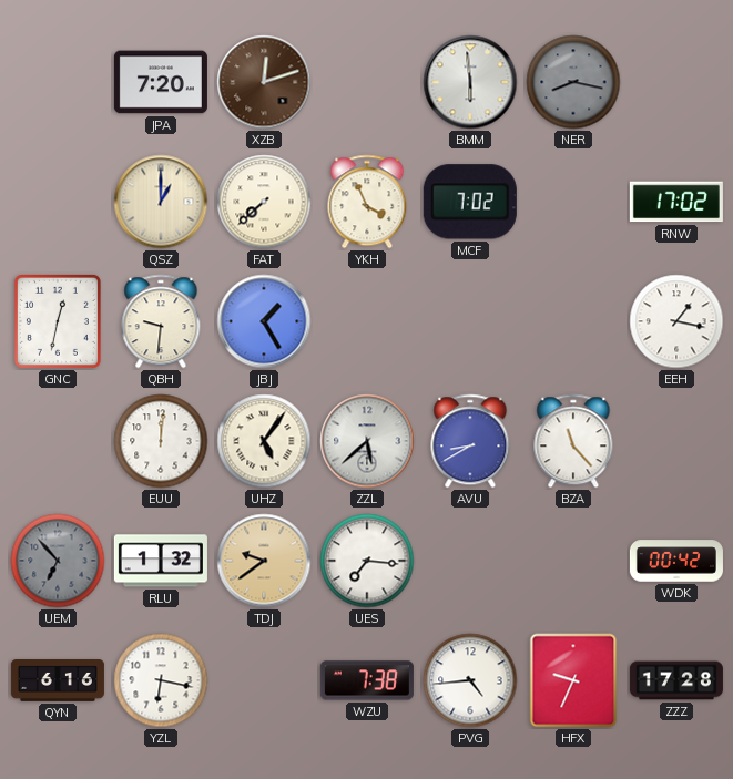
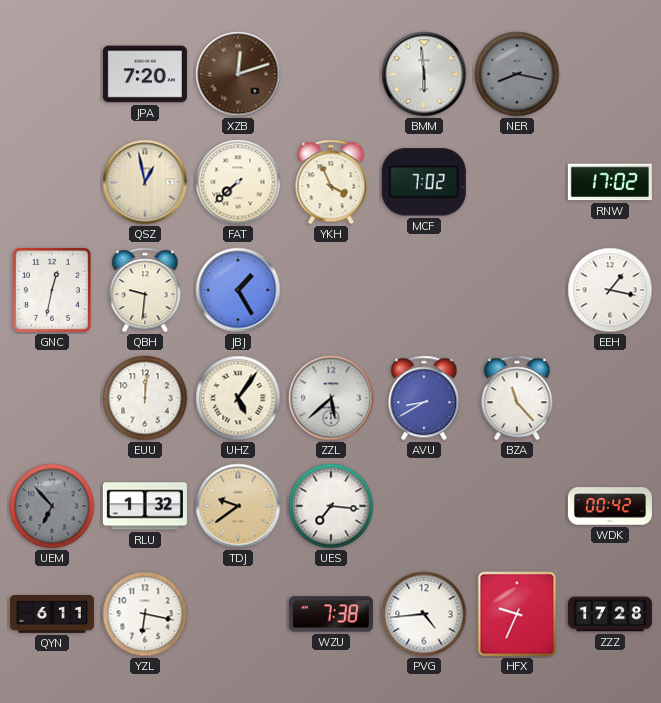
QSZ: 1:00 -> 12:58 (145, 182)
QYN: 6:16 -> 6:11 (52, 615)
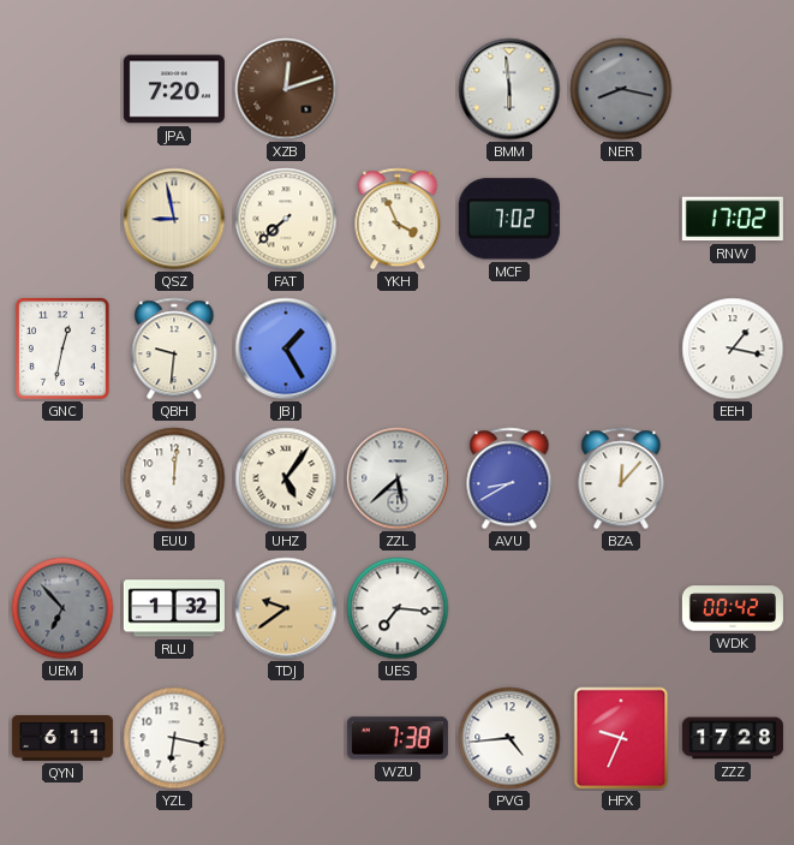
QSZ: 12:58 -> 8:58 (174, 219)
BZA: 11:23 -> 12:07 (621, 478)
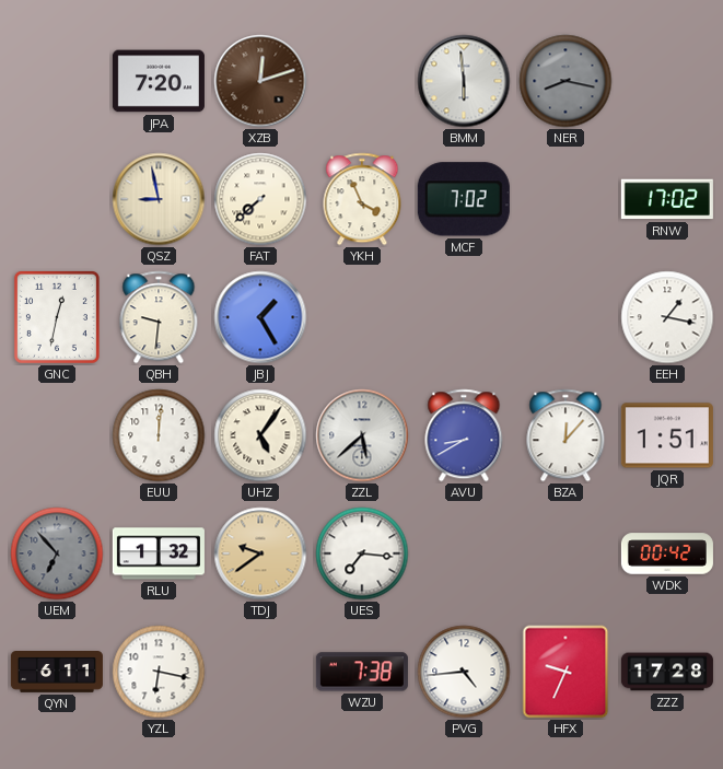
JQR: none -> 1:51 (667, 435)
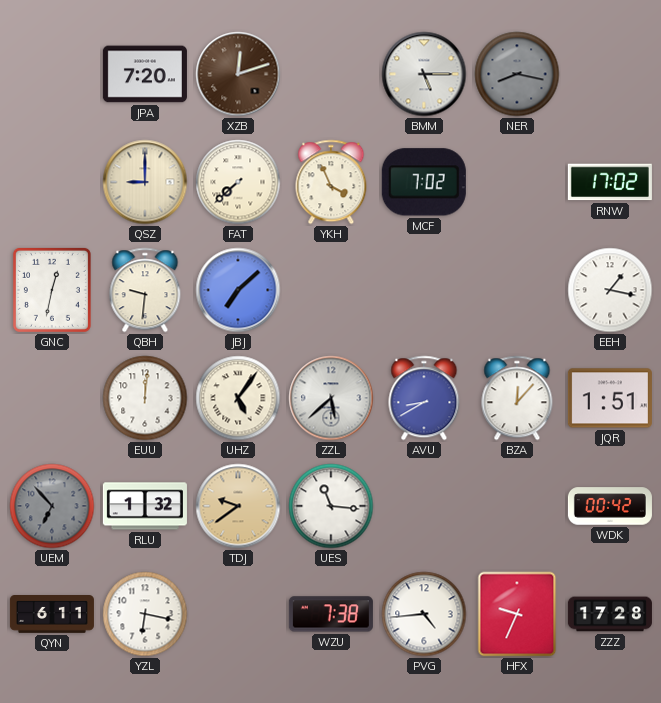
BMM: 5:59 -> 5:15 (424, 74)
QSZ: 8:58 -> 9:00 (145, 182)
JBJ: 1:25 -> 7:08 (238, 290)
UES: 7:16 -> 11:16 (331, 506)
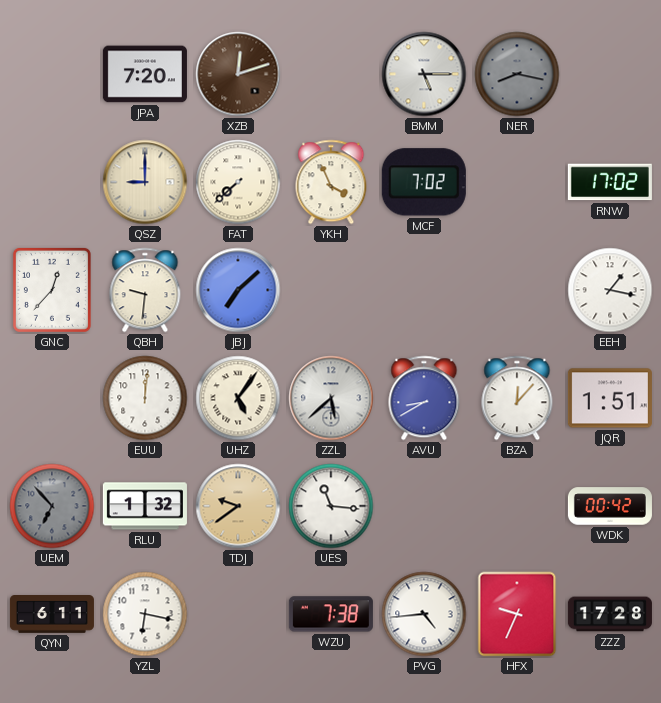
GNC: 12:32 -> 12:37 (52, 290)
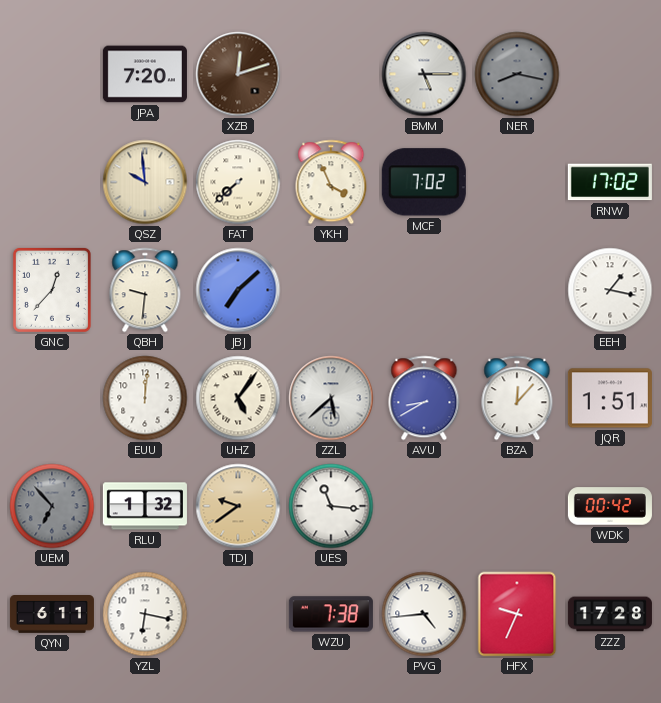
QSZ: 9:00 -> 9:59 (145, 182)
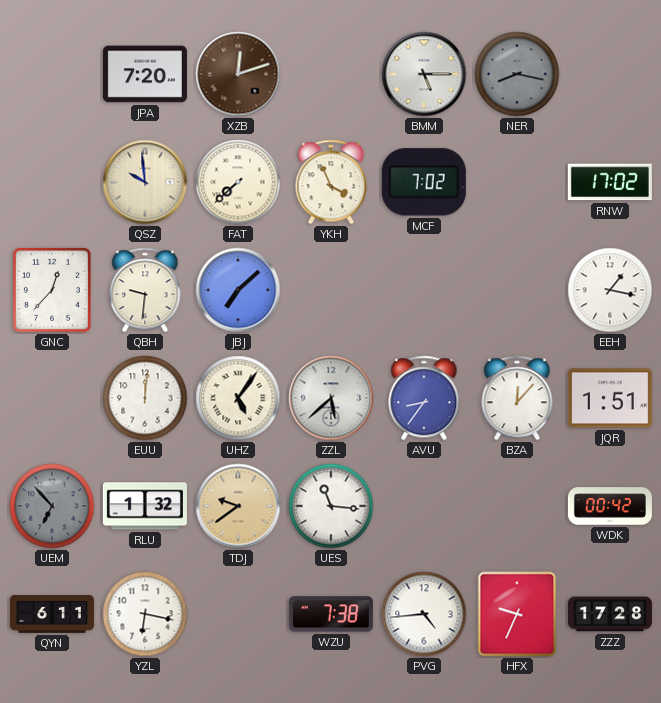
AVU: 8:40 -> 8:36 (424, 398)
